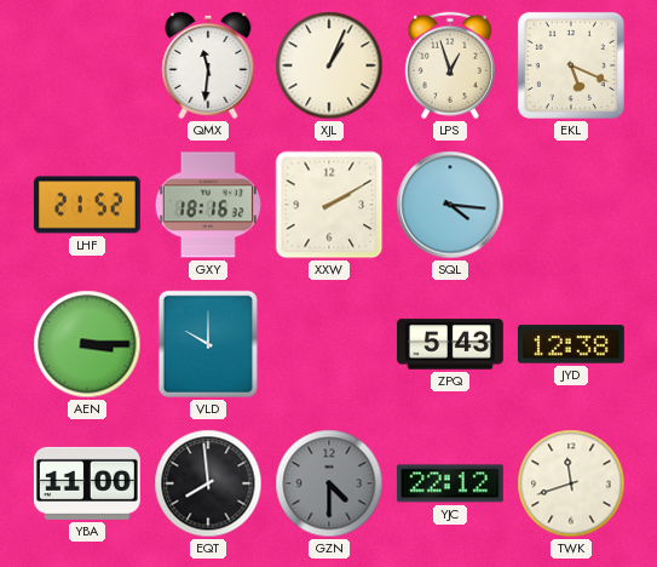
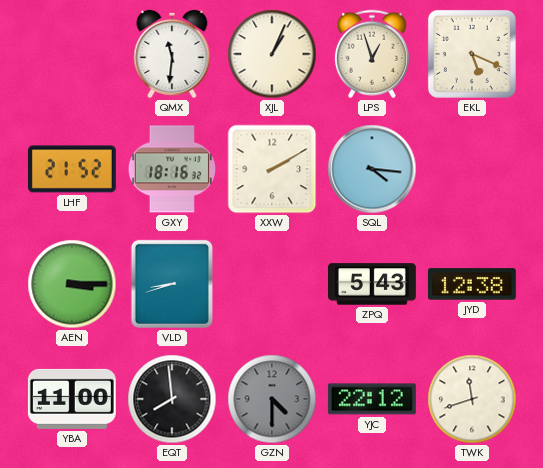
VLD: 10:00 -> 8:42 (172, 284)
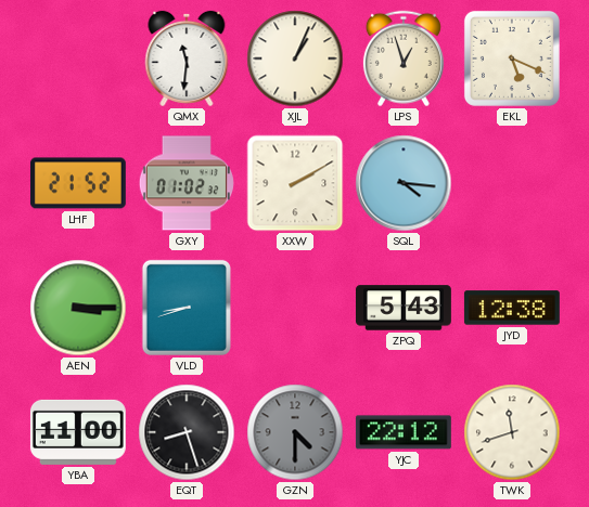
GXY: 18:16 -> 01:02 (187, 183)
EQT: 7:59 -> 8:27 (187, 432)
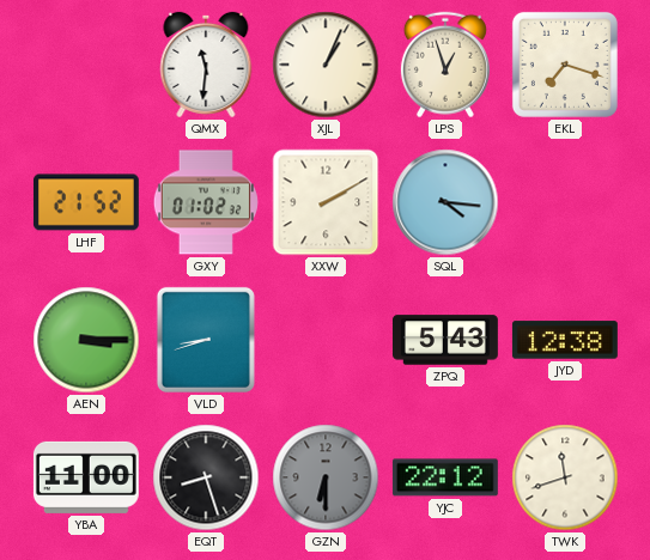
EKL: 5:19 -> 7:18 (565, 65)
GZN: 4:30 -> 6:30 (326, 477)
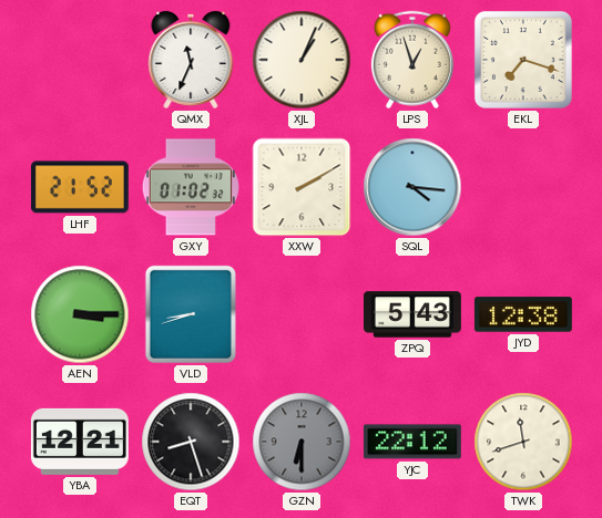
QMX: 11:31 -> 11:34 (191, 60)
YBA: 11:00 -> 12:21 (80, 442)
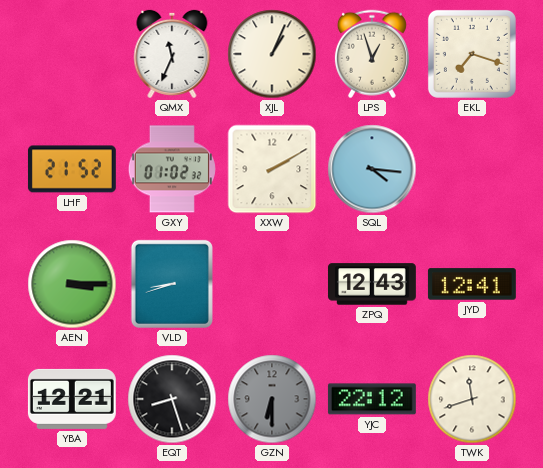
ZPQ: 5:43 -> 12:43 (372, 284)
JYD: 12:38 -> 12:41 (472, 284)
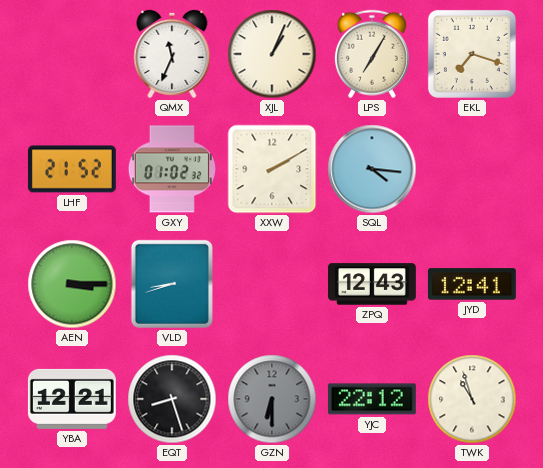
LPS: 12:57 -> 7:05 (372, 54)
TWK: 11:42 -> 10:57 (472, 399)
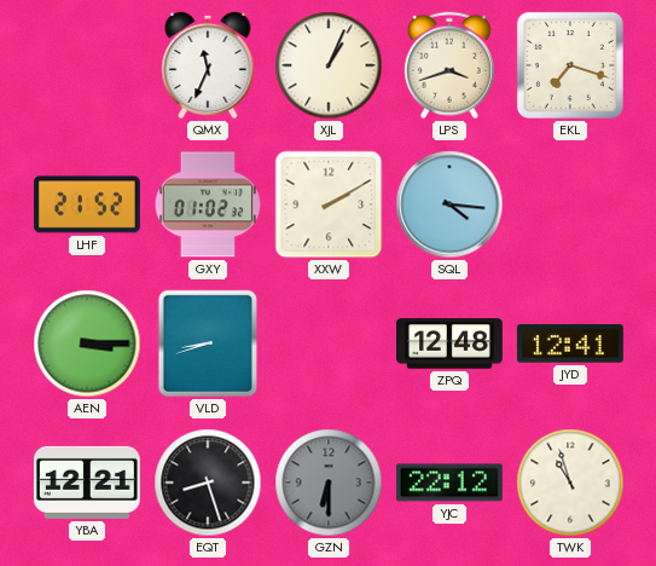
LPS: 7:05 -> 3:42 (449, 65)
ZPQ: 12:43 -> 12:48 (449, 343)
